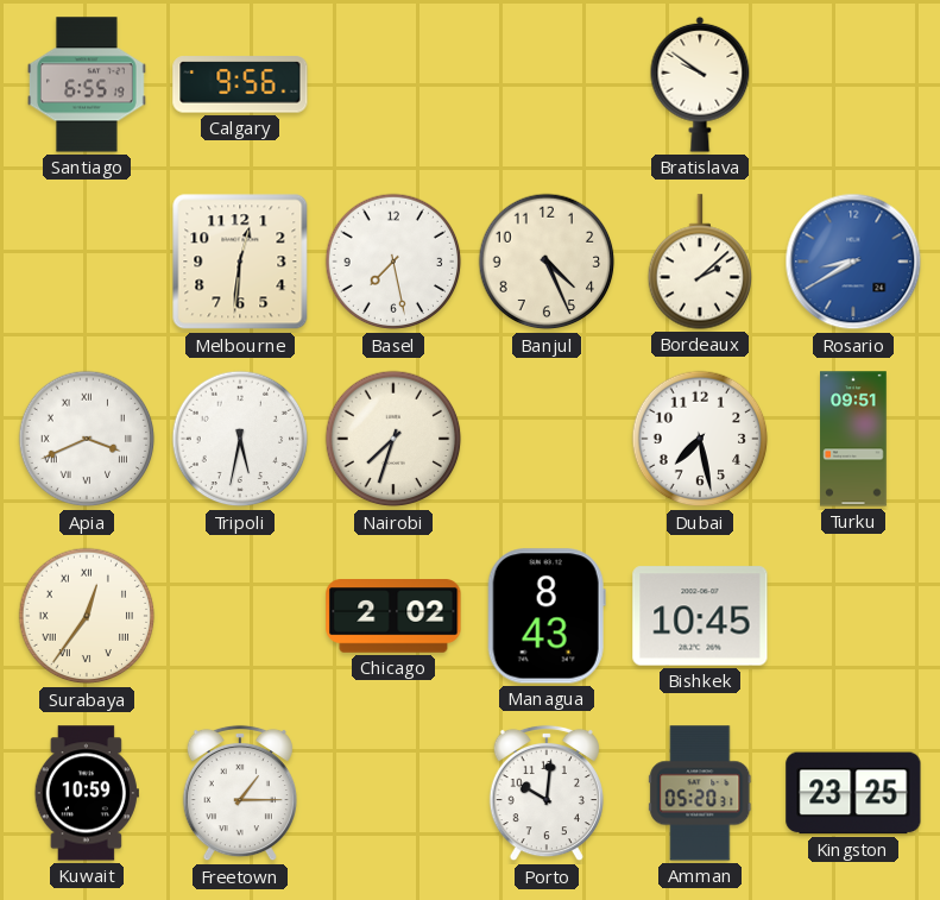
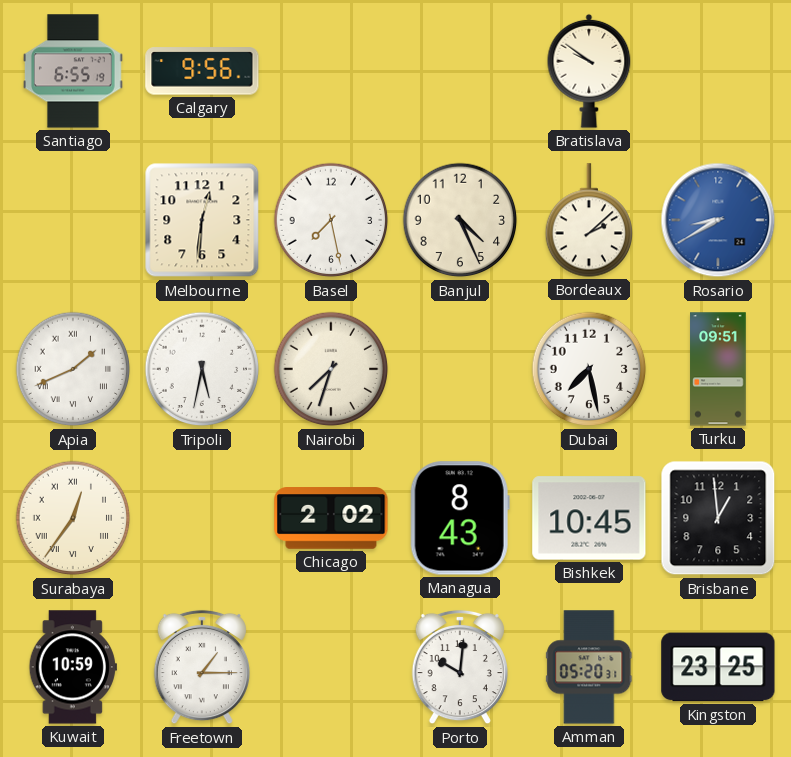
Apia: 3:41 -> 1:41 (73, 369)
Brisbane: none -> 12:59 (718, 518)
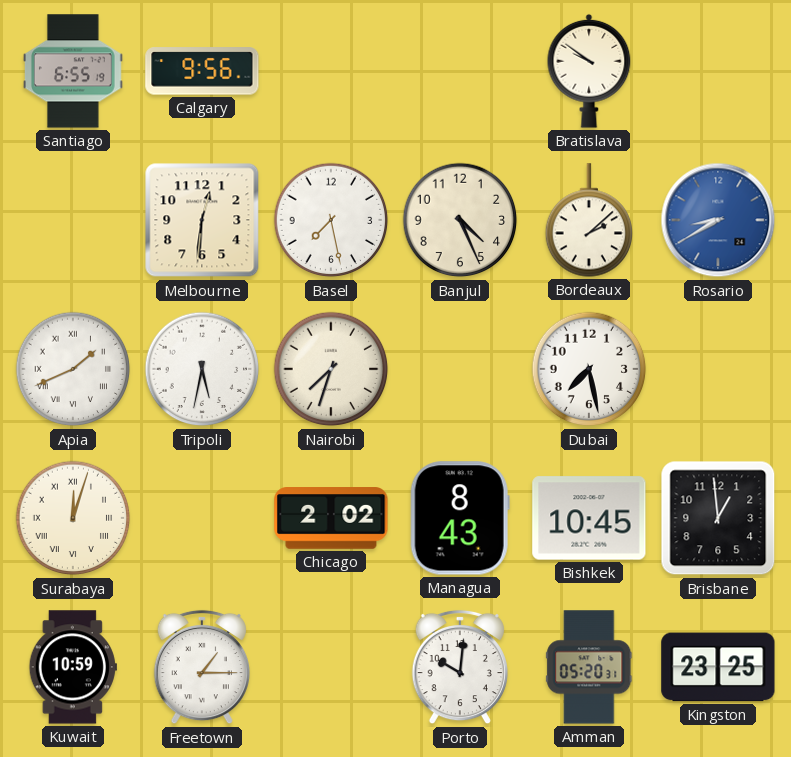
Turku: 09:51 -> none (718, 369)
Surabaya: 12:36 -> 12:03 (73, 518)
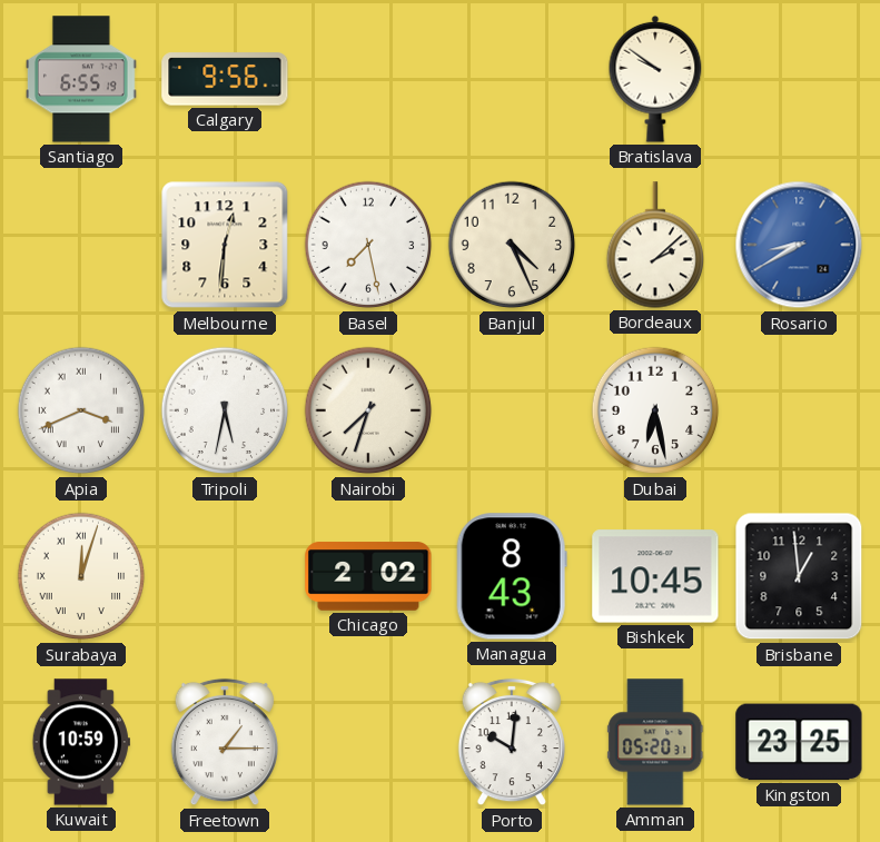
Apia: 1:41 -> 3:41 (81, 410)
Dubai: 7:28 -> 6:28 (655, 410)
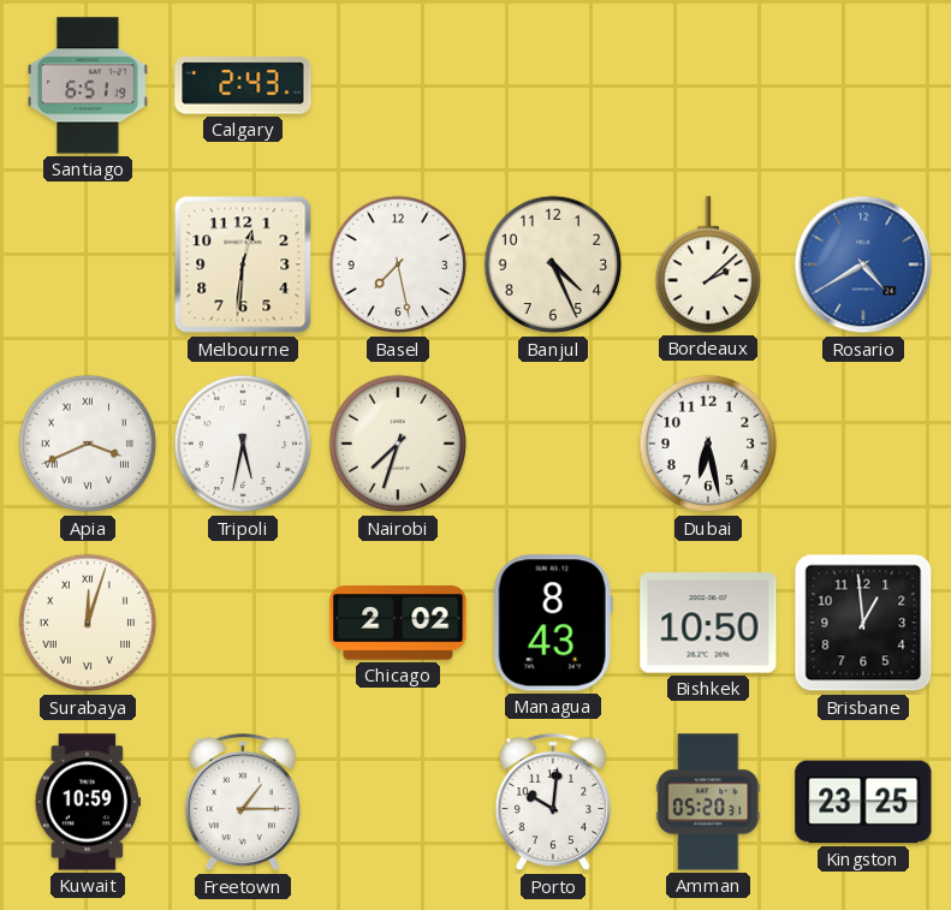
Santiago: 6:55 -> 6:51 (88, 85)
Calgary: 9:56 -> 2:43 (243, 85)
Bratislava: 9:51 -> none (655, 79)
Rosario: 8:40 -> 4:40 (863, 264)
Bishkek: 10:45 -> 10:50 (708, 623)
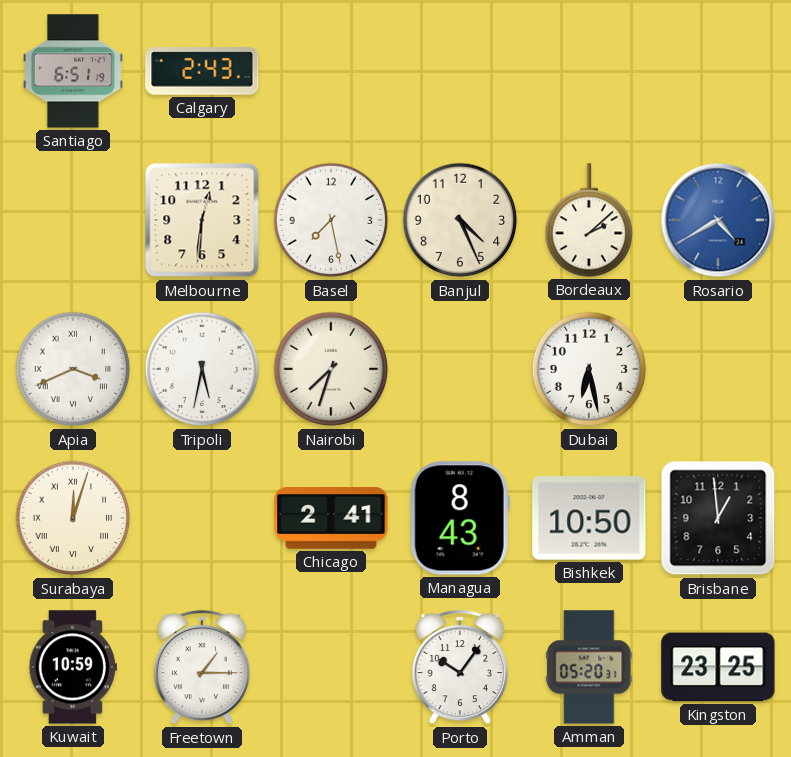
Chicago: 2:02 -> 2:41 (331, 518)
Porto: 10:01 -> 10:06 (460, 667)
